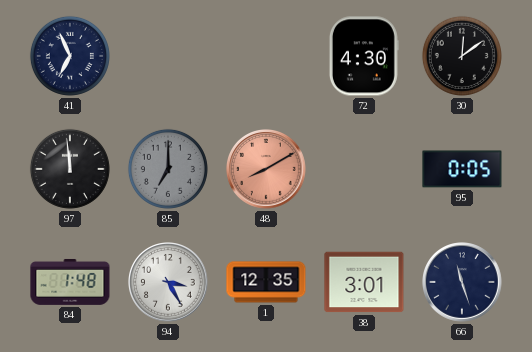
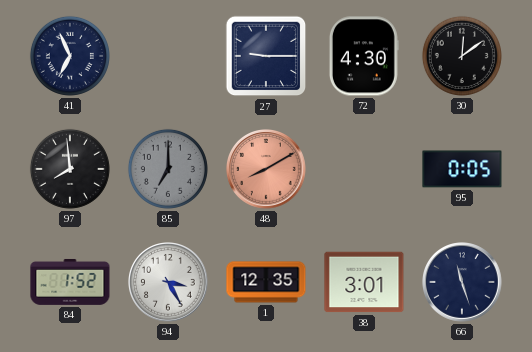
27: none -> 9:15 (266, 56)
97: 11:59 -> 7:59 (70, 169)
84: 1:48 -> 1:52 (70, 282)
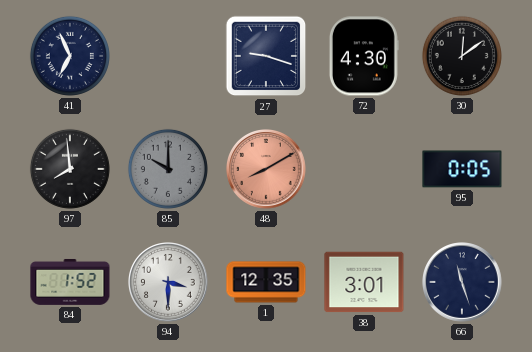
27: 9:15 -> 9:18 (266, 56)
85: 7:00 -> 10:00 (168, 169)
94: 3:25 -> 3:30 (169, 283)
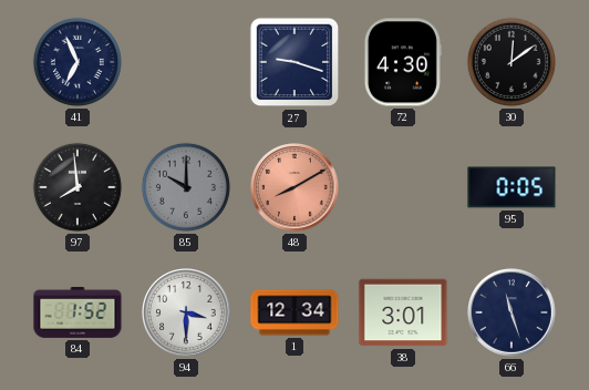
1: 12:35 -> 12:34 (294, 312)
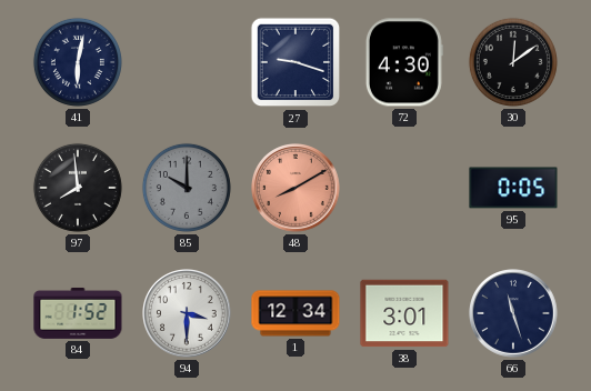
41: 6:56 -> 6:02 (78, 62)
